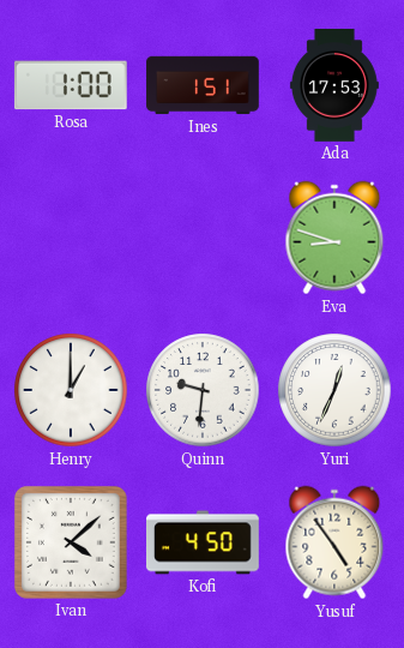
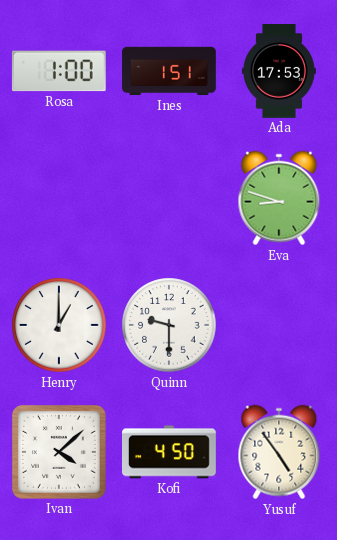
Quinn: 9:31 -> 9:30 (169, 325)
Yuri: 12:34 -> none (334, 390)
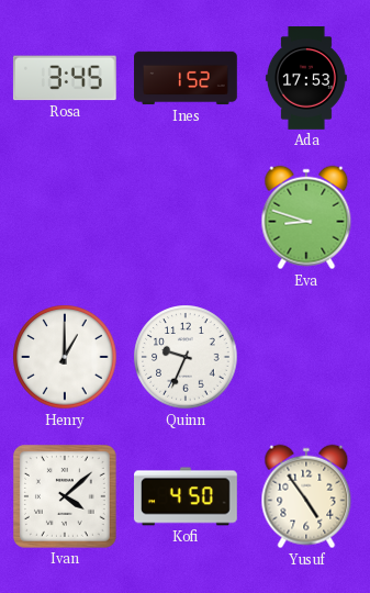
Rosa: 1:00 -> 3:45 (65, 78)
Ines: 1:51 -> 1:52 (186, 78)
Quinn: 9:30 -> 9:34 (186, 357)
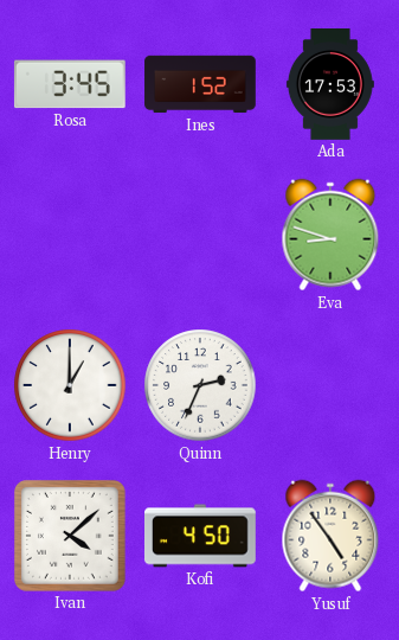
Quinn: 9:34 -> 2:34 (200, 385)
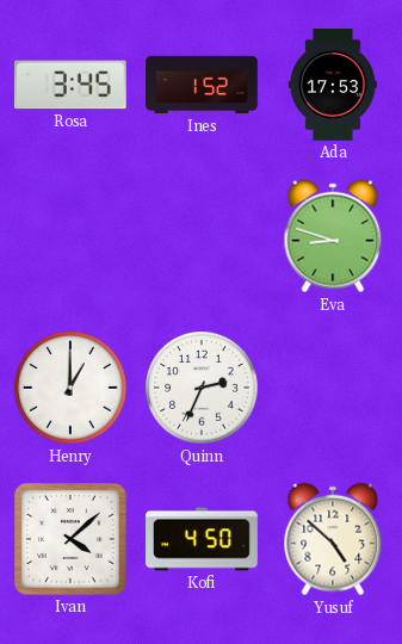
Yusuf: 4:54 -> 4:52 (333, 539)
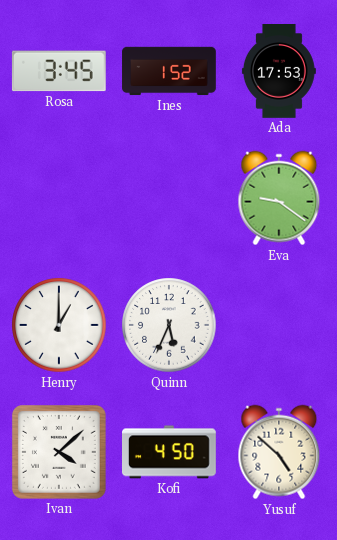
Eva: 8:48 -> 9:21 (279, 198)
Quinn: 2:34 -> 5:34 (169, 325)
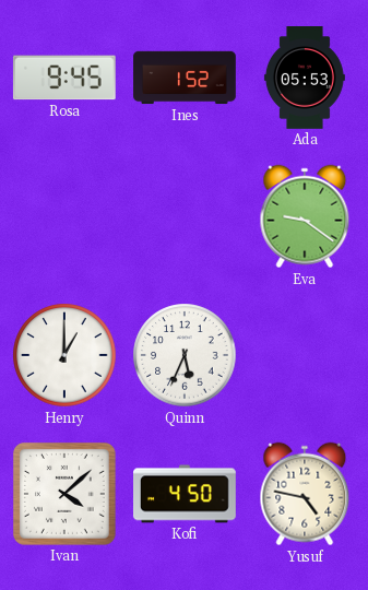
Rosa: 3:45 -> 9:45 (64, 78)
Ada: 17:53 -> 05:53 (305, 79)
Yusuf: 4:52 -> 4:47 (305, 494)
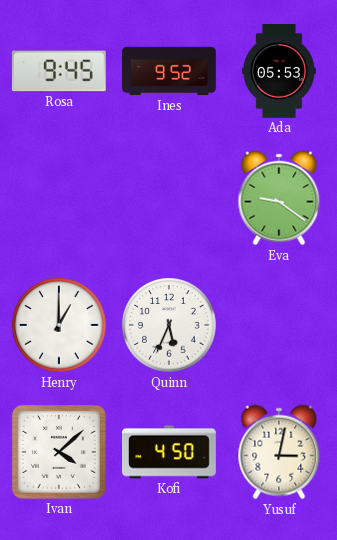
Ines: 1:52 -> 9:52 (169, 71)
Yusuf: 4:47 -> 3:02 (279, 452)
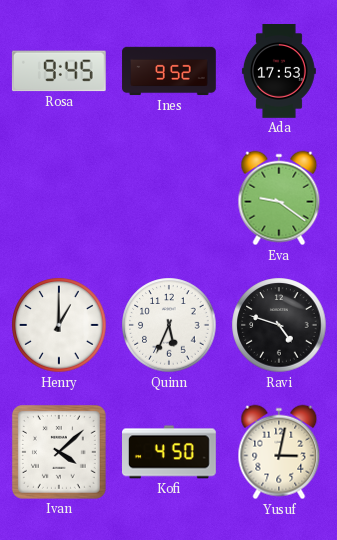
Ada: 05:53 -> 17:53 (279, 72)
Ravi: none -> 4:48 (279, 325)
